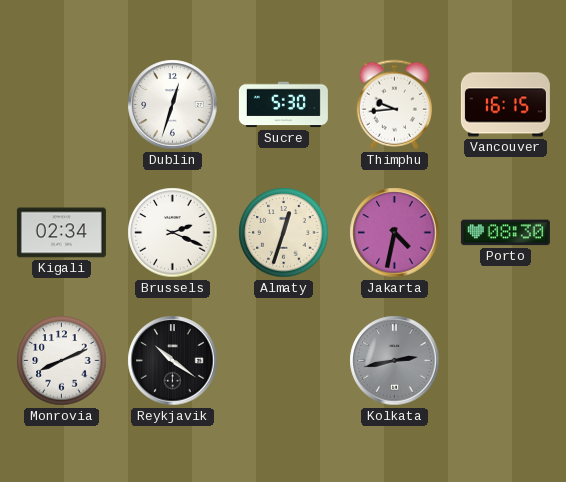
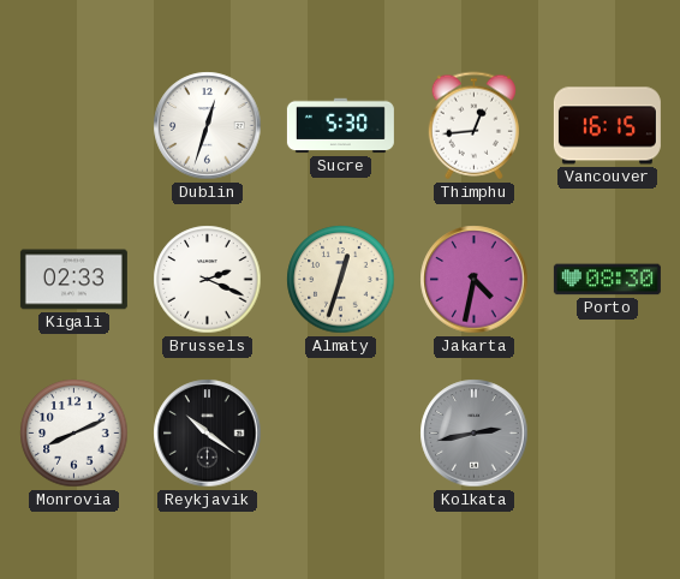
Thimphu: 9:44 -> 12:44 (473, 126)
Kigali: 02:34 -> 02:33 (73, 280)
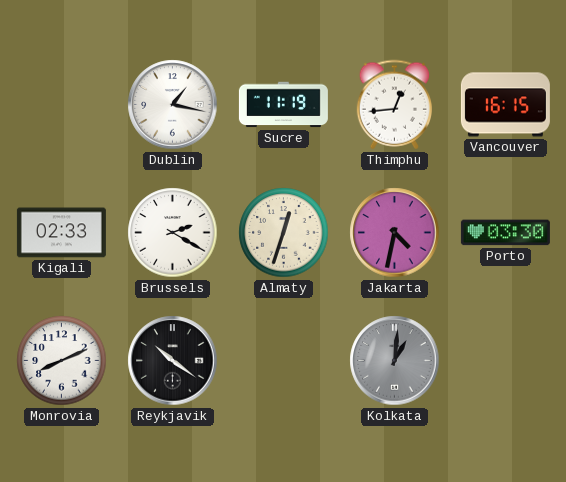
Dublin: 12:33 -> 1:17 (173, 105)
Sucre: 5:30 -> 11:19 (283, 105)
Brussels: 2:19 -> 2:20 (173, 233)
Porto: 08:30 -> 03:30 (505, 233)
Kolkata: 2:43 -> 1:01 (395, 361)
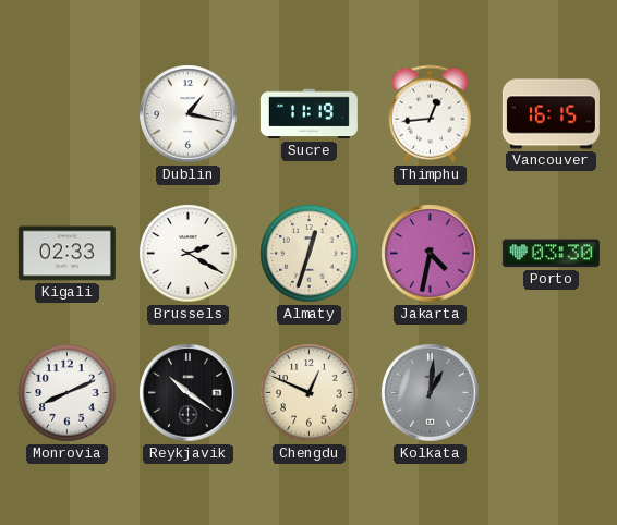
Chengdu: none -> 12:49 (310, 393)
